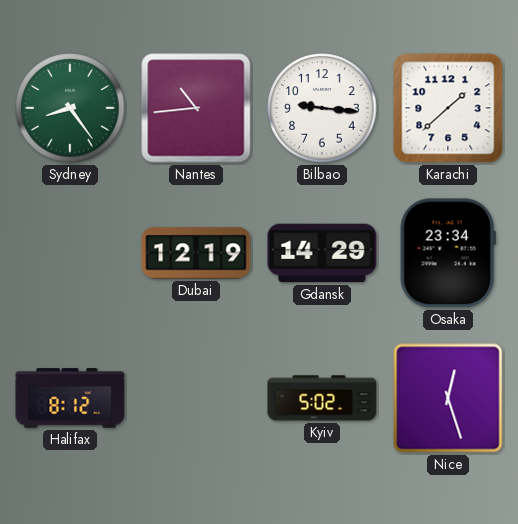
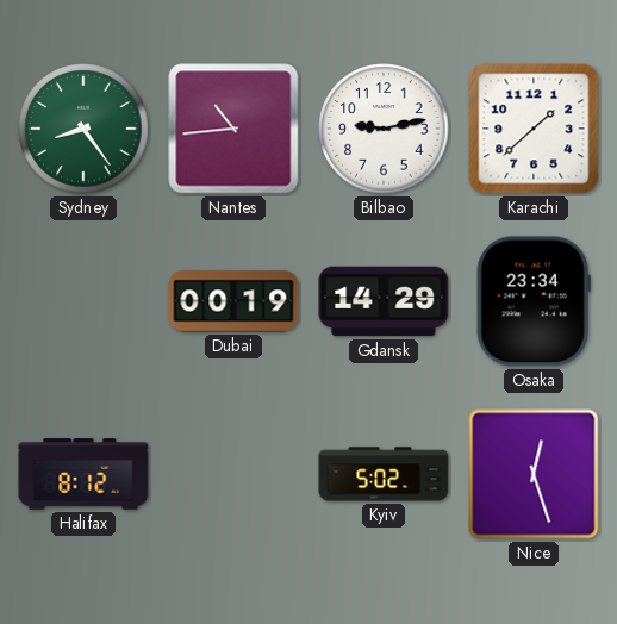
Bilbao: 9:16 -> 9:13 (384, 129)
Dubai: 12:19 -> 00:19 (233, 301)
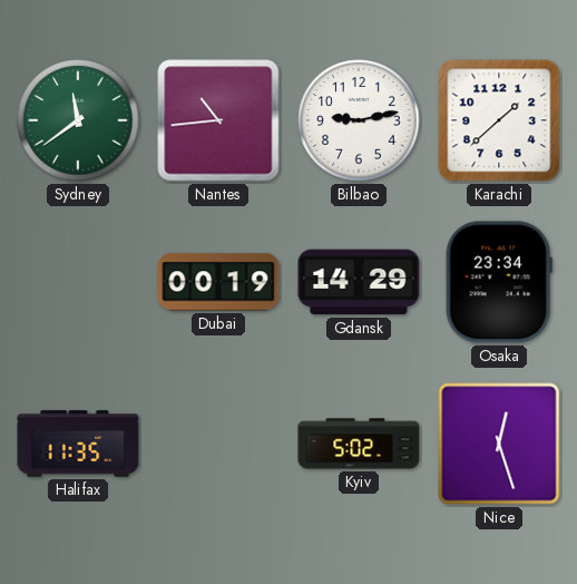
Sydney: 8:24 -> 11:39 (78, 120)
Halifax: 8:12 -> 11:35 (78, 444)
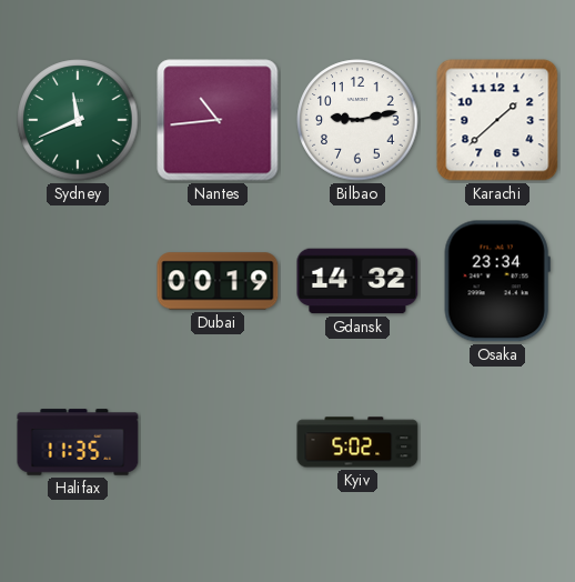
Sydney: 11:39 -> 11:41 (78, 120)
Gdansk: 14:29 -> 14:32 (357, 281)
Nice: 12:27 -> none (499, 444)
